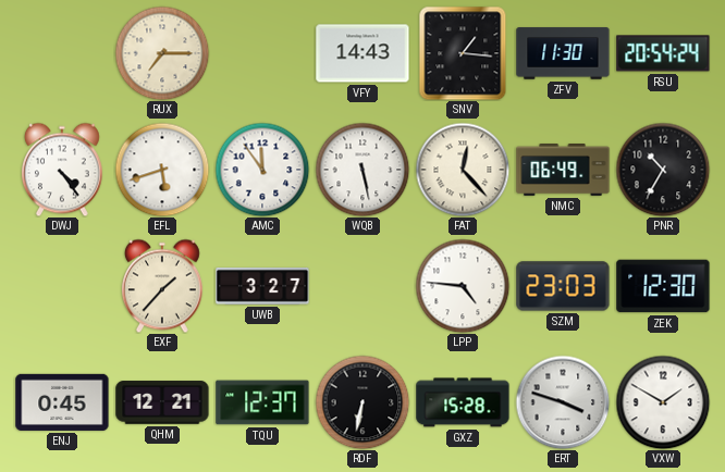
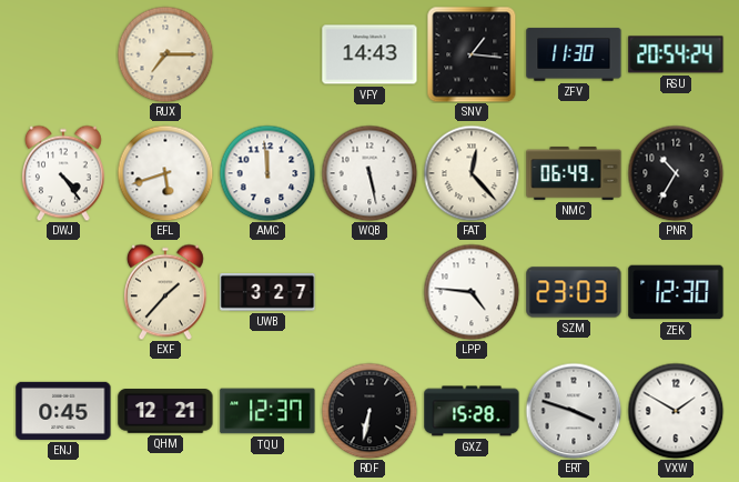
AMC: 11:54 -> 11:59 (267, 173)
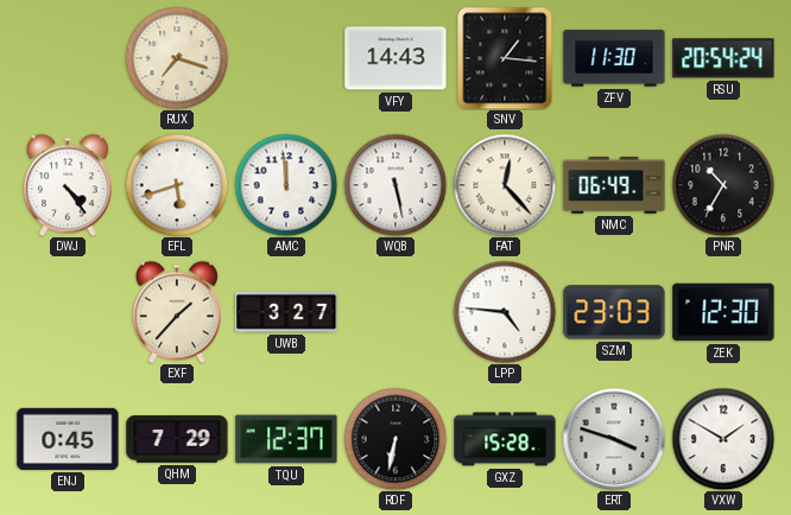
RUX: 7:15 -> 7:18 (177, 58)
QHM: 12:21 -> 7:29 (177, 439)
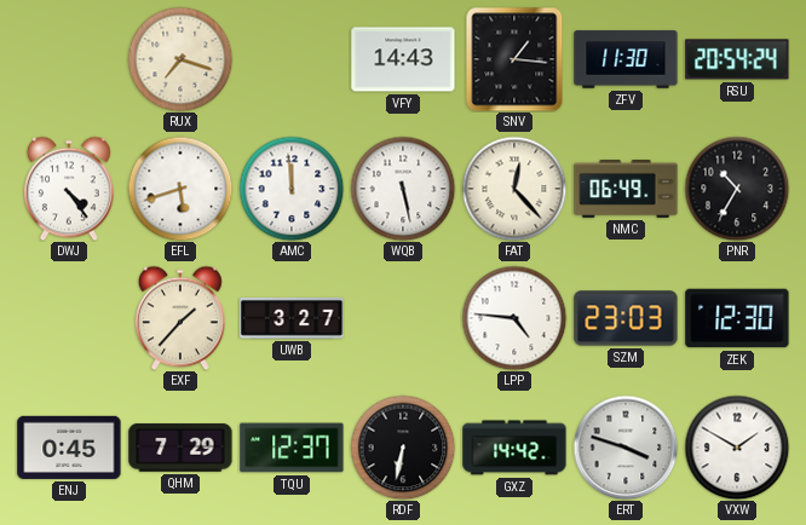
GXZ: 15:28 -> 14:42 (514, 448)
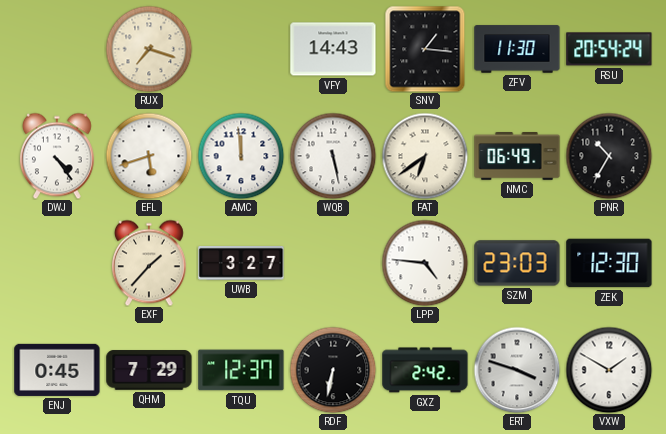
FAT: 12:23 -> 6:39 (425, 156)
GXZ: 14:42 -> 2:42 (425, 370)
